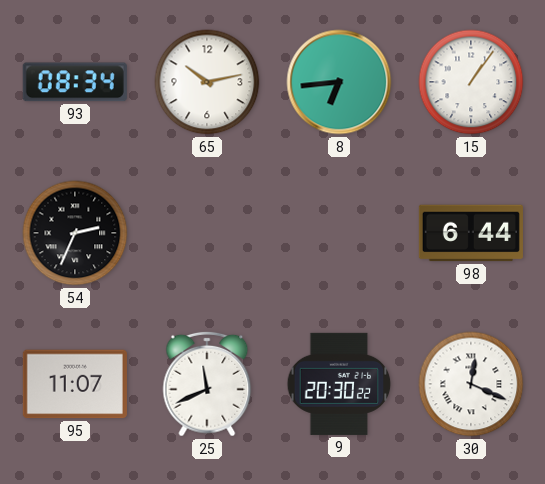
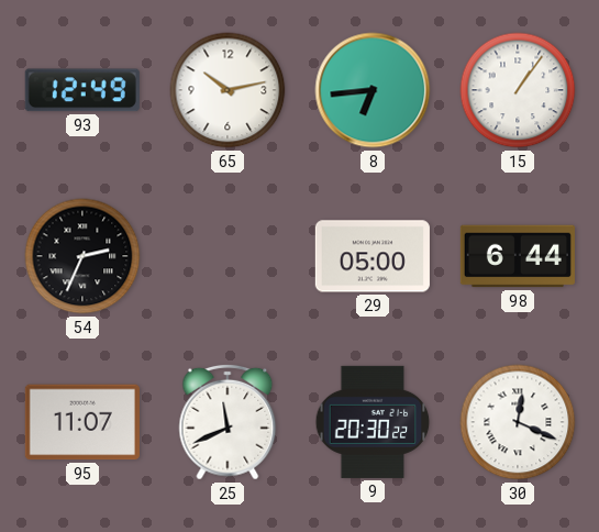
93: 08:34 -> 12:49 (82, 90)
29: none -> 05:00 (373, 256)
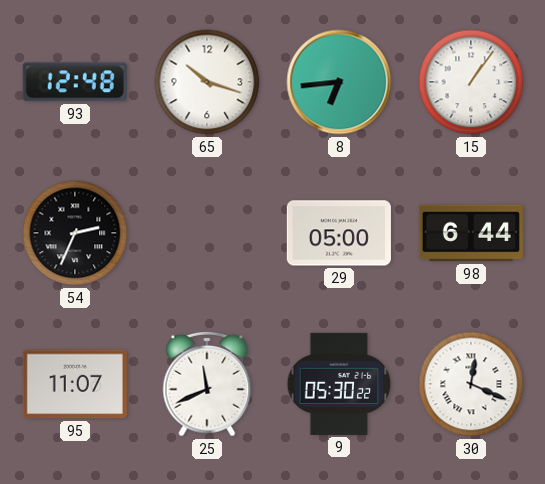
93: 12:49 -> 12:48 (75, 82)
65: 10:13 -> 10:18 (207, 82)
9: 20:30 -> 05:30 (339, 384)
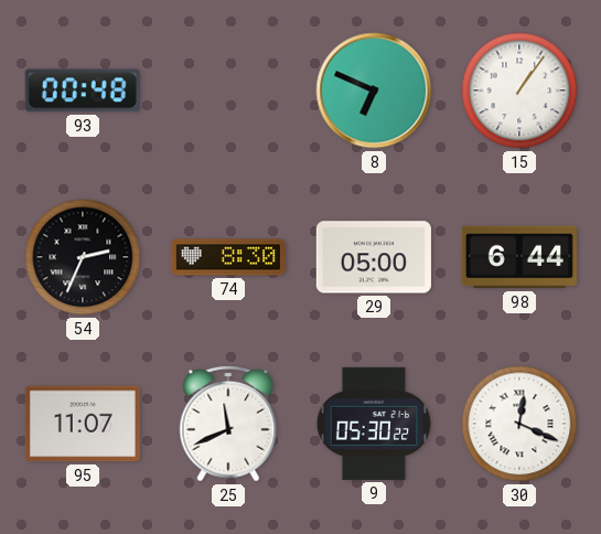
93: 12:48 -> 00:48 (83, 90)
65: 10:18 -> none (207, 82)
8: 6:44 -> 6:49 (374, 90)
74: none -> 8:30 (228, 257)
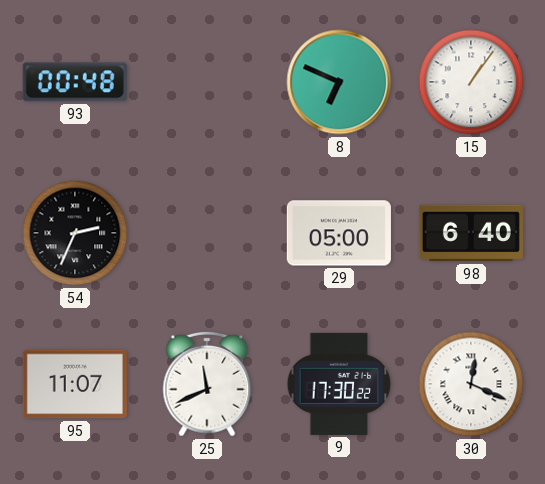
74: 8:30 -> none (228, 257)
98: 6:44 -> 6:40 (471, 233)
9: 05:30 -> 17:30 (339, 384)
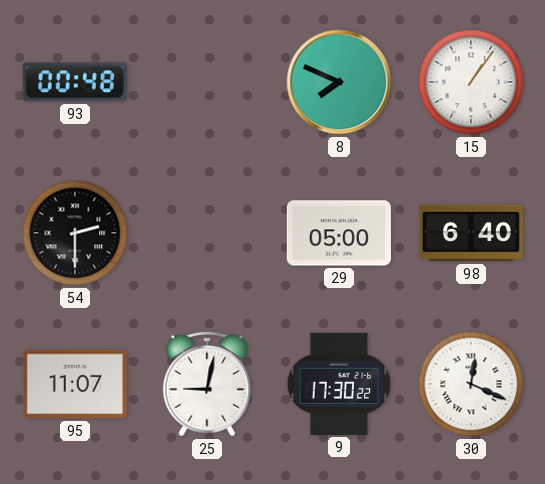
8: 6:49 -> 7:49 (339, 82)
54: 2:34 -> 2:30 (75, 233)
25: 11:41 -> 9:02 (207, 384)
